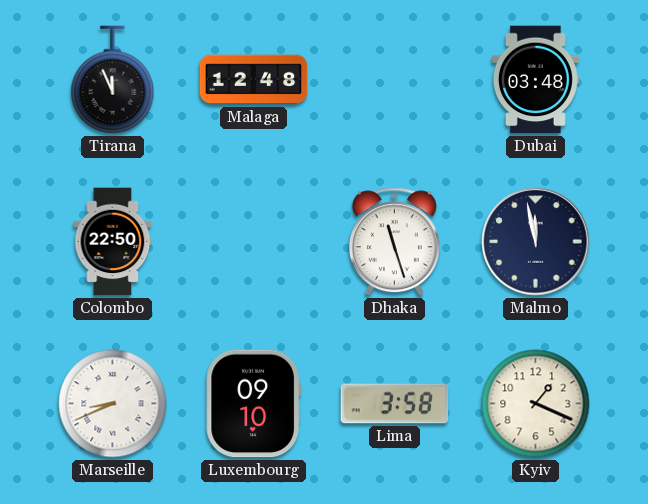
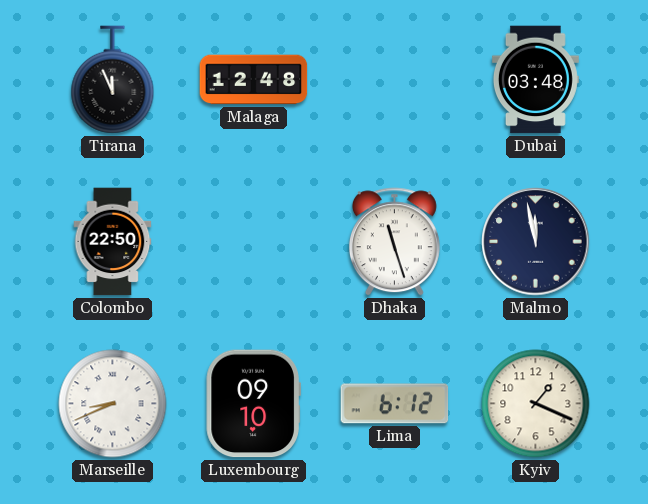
Lima: 3:58 -> 6:12 (395, 404)
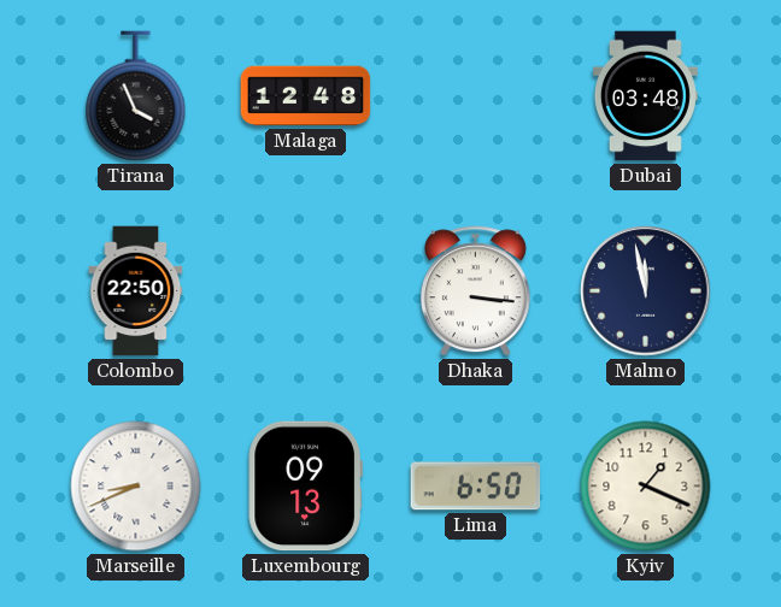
Tirana: 11:56 -> 3:56 (136, 96)
Dhaka: 11:27 -> 3:16 (475, 291)
Luxembourg: 09:10 -> 09:13 (305, 487)
Lima: 6:12 -> 6:50 (476, 487)
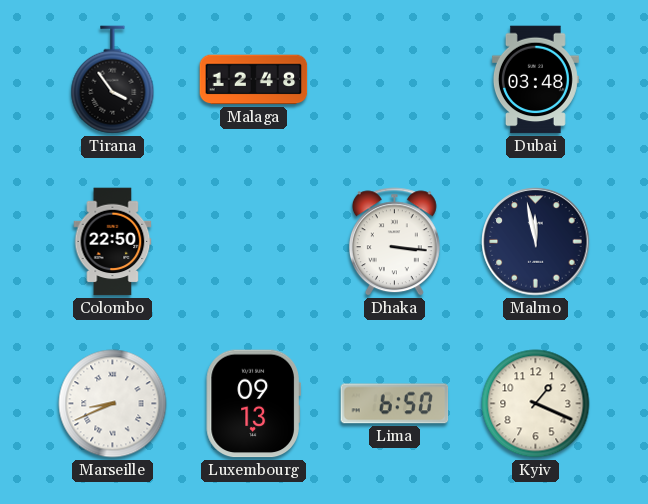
Tirana: 3:56 -> 3:54 (113, 80)
